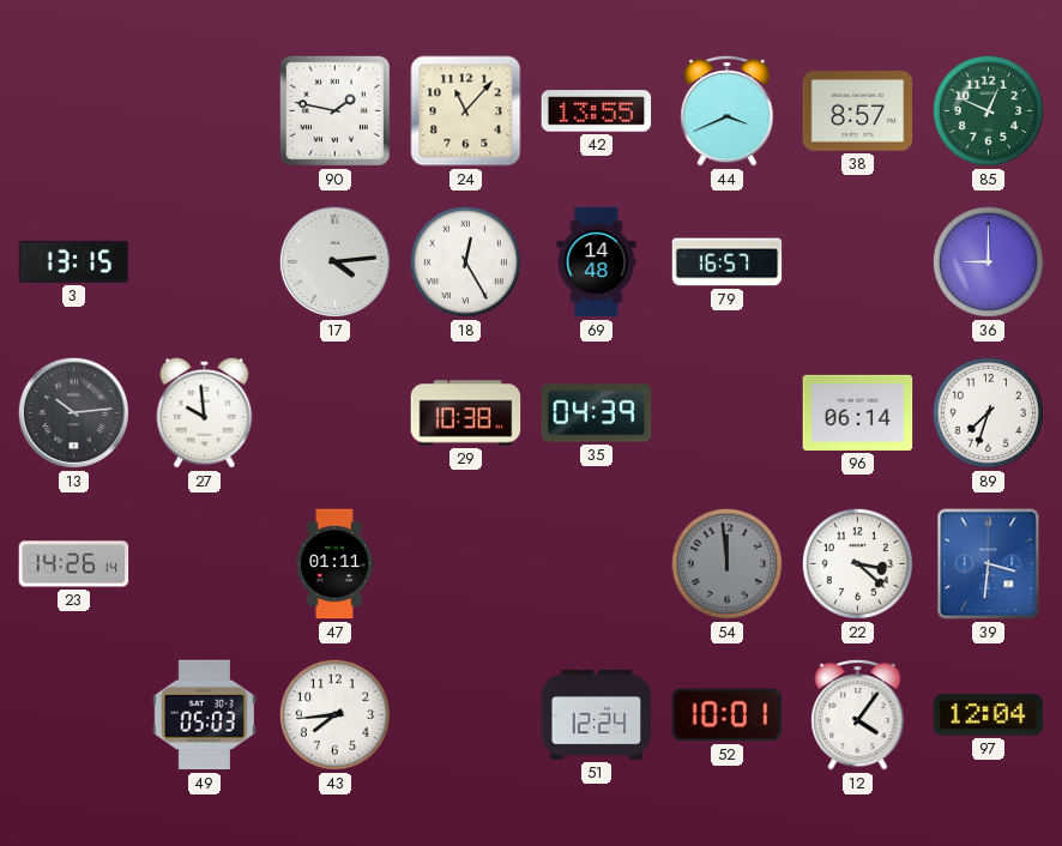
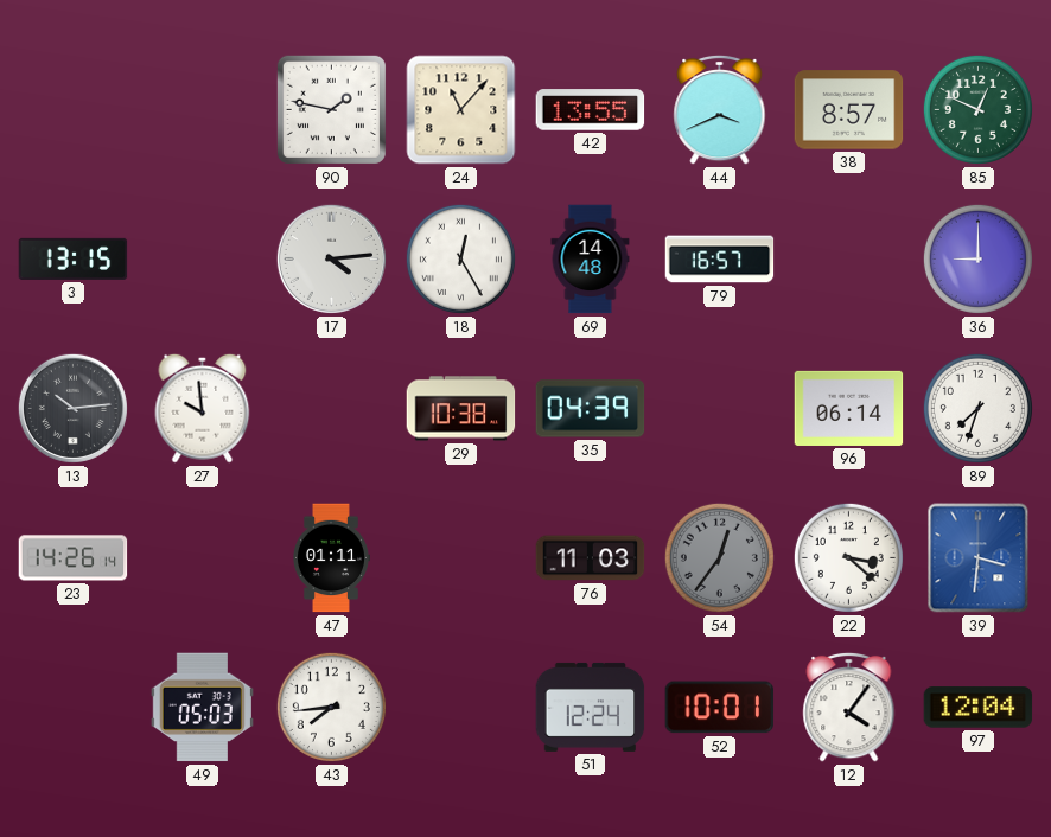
76: none -> 11:03 (591, 558)
54: 11:59 -> 12:36 (719, 557)
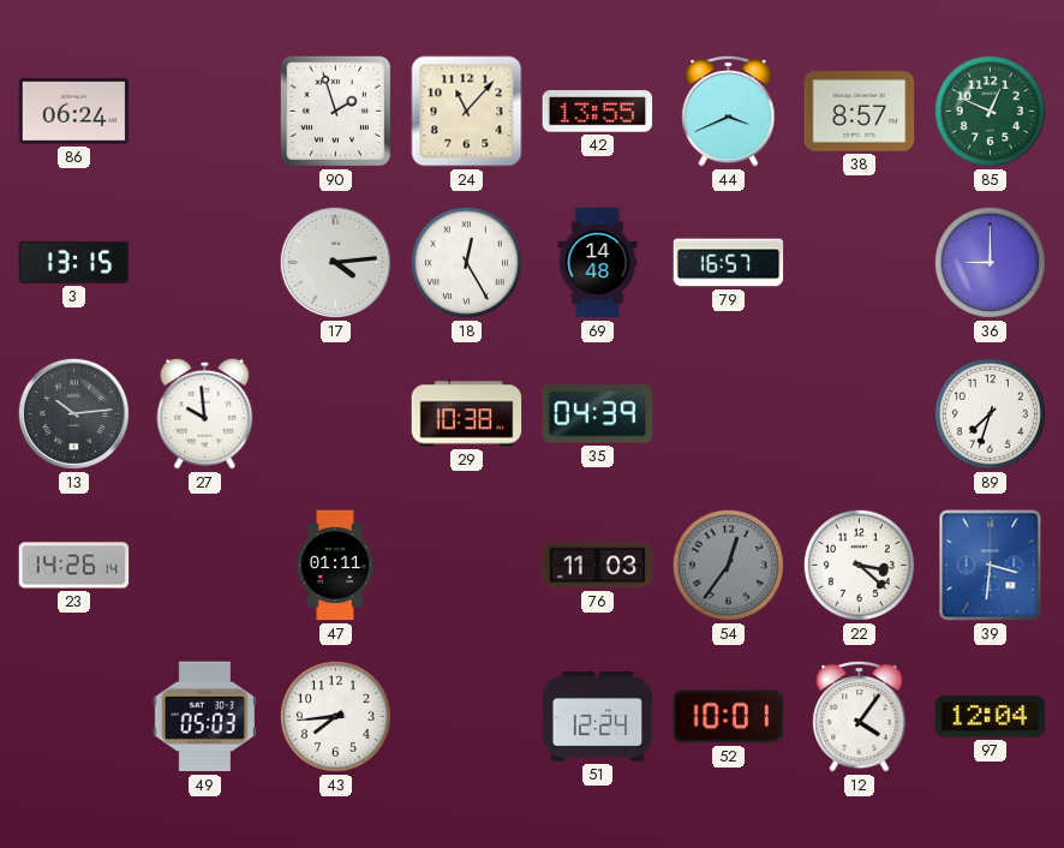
86: none -> 06:24 (74, 111)
90: 1:47 -> 1:57 (335, 111)
96: 06:14 -> none (849, 408)
